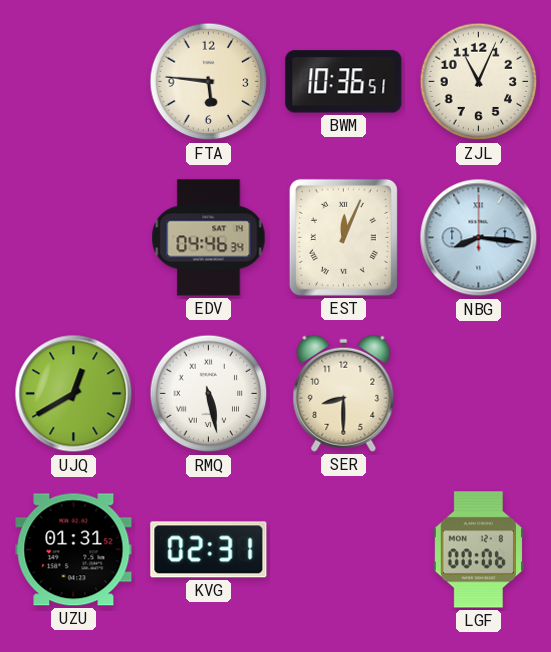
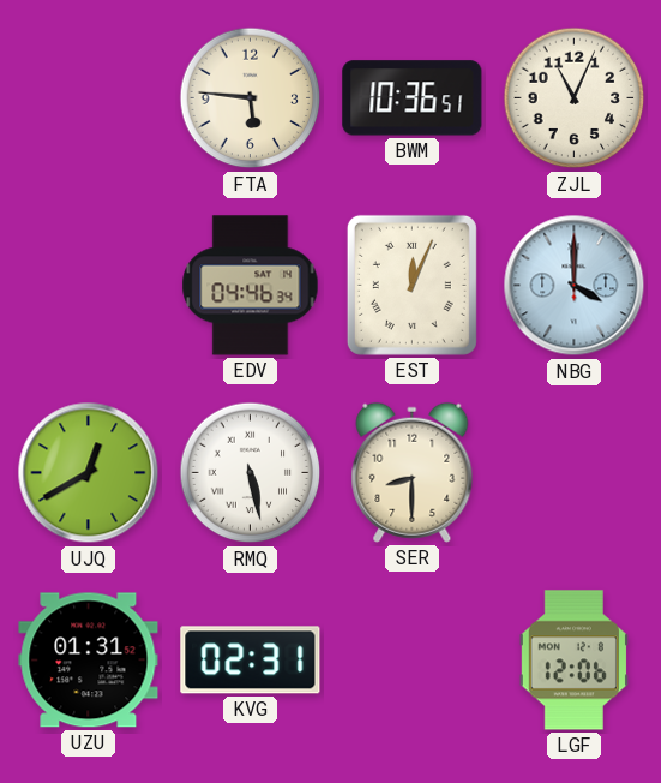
NBG: 8:16 -> 4:00 (575, 286)
LGF: 00:06 -> 12:06 (573, 661)
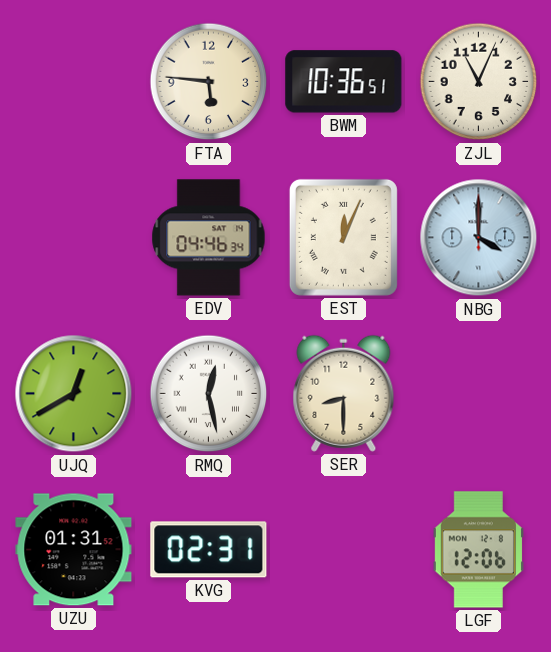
RMQ: 5:28 -> 12:28 (209, 394)
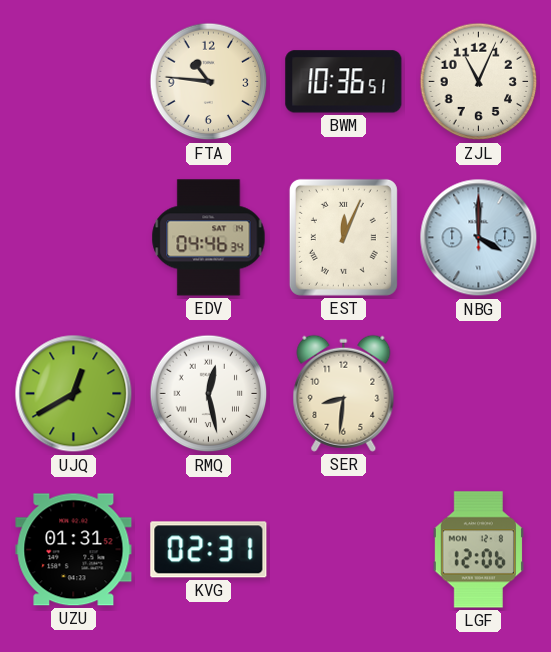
FTA: 5:46 -> 10:46 (209, 82)
SER: 8:30 -> 8:31 (344, 393)
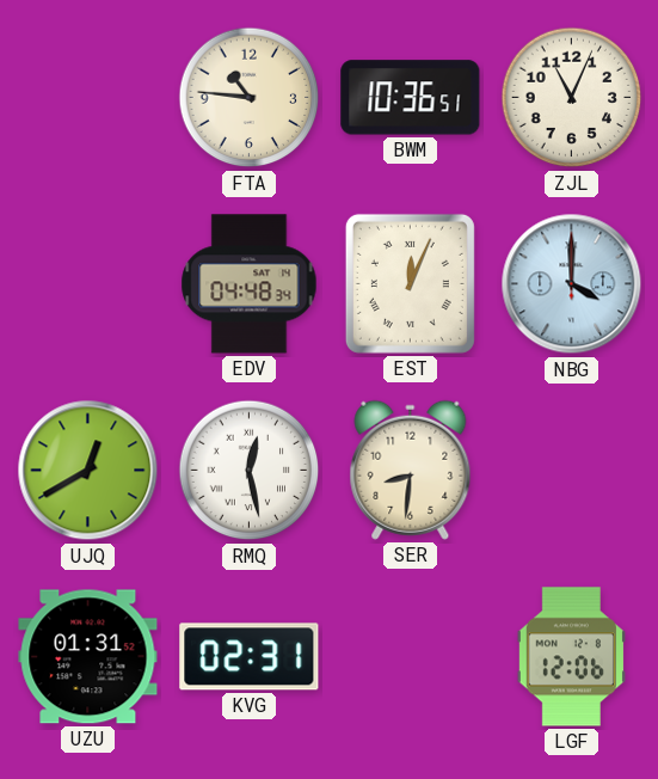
EDV: 04:46 -> 04:48 (250, 284)
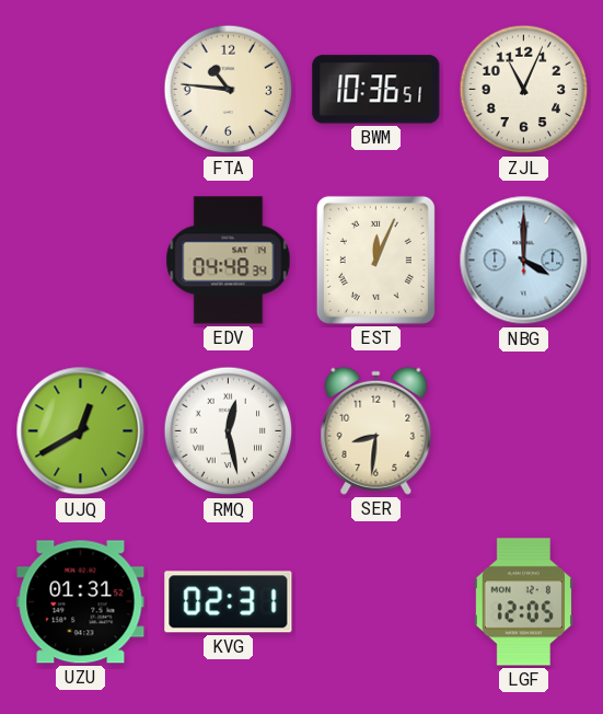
LGF: 12:06 -> 12:05 (523, 602)
